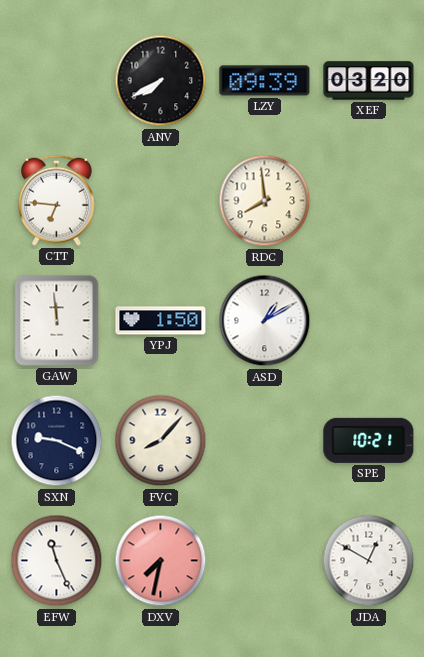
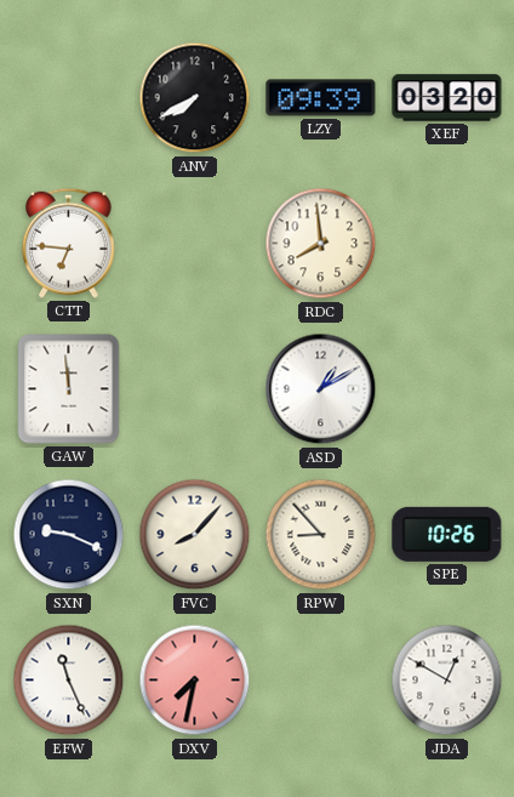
YPJ: 1:50 -> none (161, 321)
RPW: none -> 8:53 (321, 535)
SPE: 10:21 -> 10:26 (447, 534)
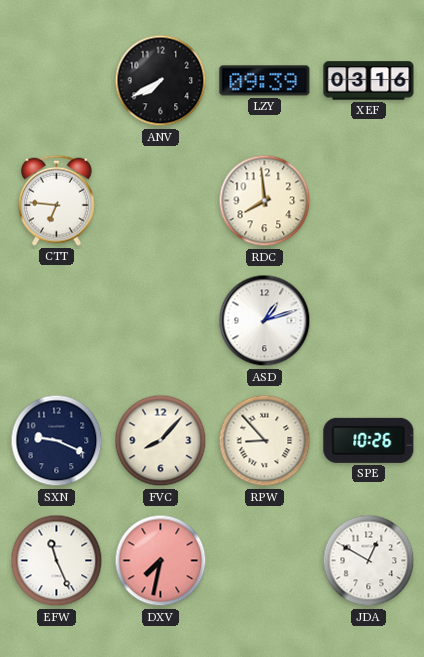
XEF: 03:20 -> 03:16 (369, 81)
GAW: 11:59 -> none (69, 389)
ASD: 1:10 -> 1:12 (265, 321)
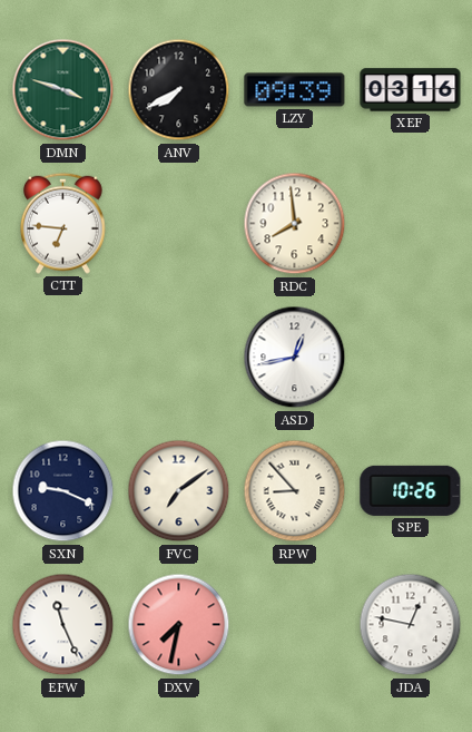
DMN: none -> 3:48 (63, 90)
ASD: 1:12 -> 12:43 (295, 358)
FVC: 8:07 -> 7:09 (179, 491)
JDA: 12:50 -> 12:47 (411, 625)
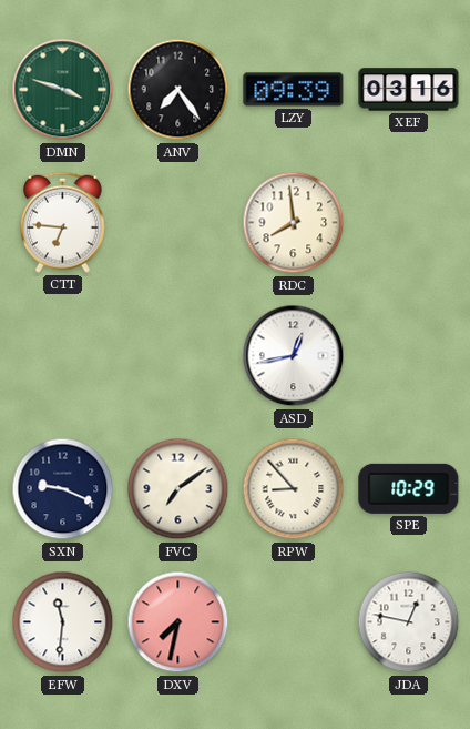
ANV: 7:40 -> 7:24 (178, 90)
SPE: 10:26 -> 10:29 (409, 488)
EFW: 11:26 -> 11:31 (63, 622)
